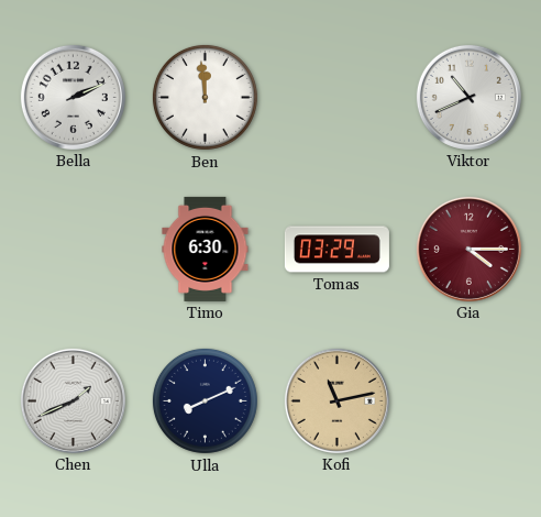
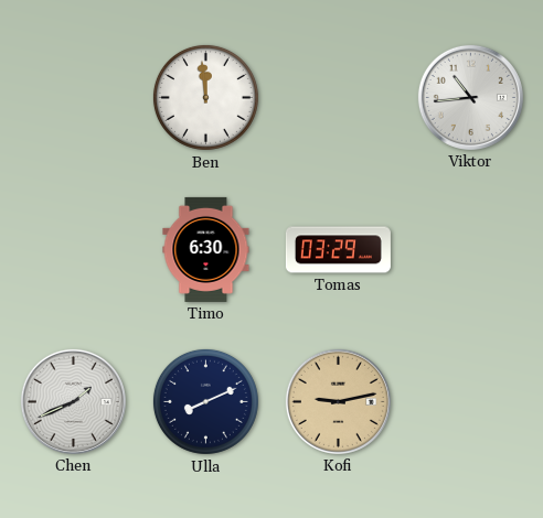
Bella: 2:11 -> none (73, 97)
Viktor: 10:41 -> 10:44 (470, 97)
Gia: 4:15 -> none (468, 249)
Kofi: 11:13 -> 9:13 (338, 401)
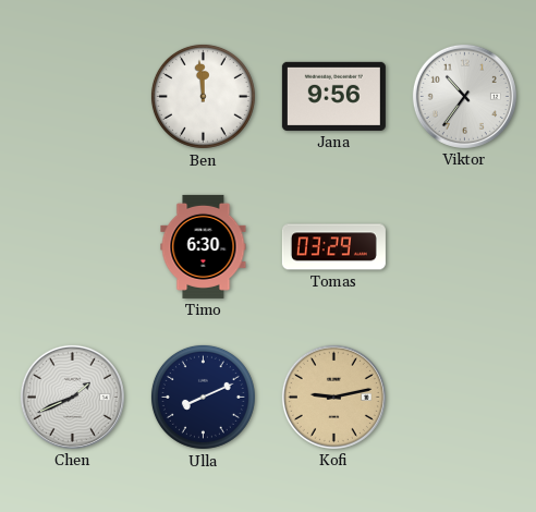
Jana: none -> 9:56 (333, 96)
Viktor: 10:44 -> 10:36 (464, 96)
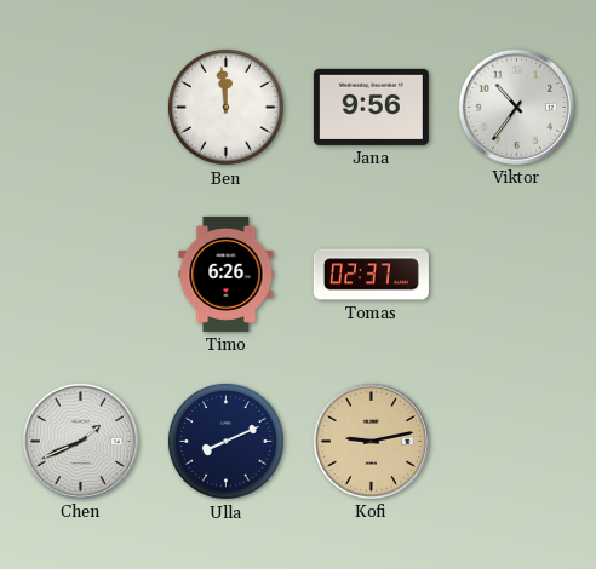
Timo: 6:30 -> 6:26 (227, 274)
Tomas: 03:29 -> 02:37 (371, 275)
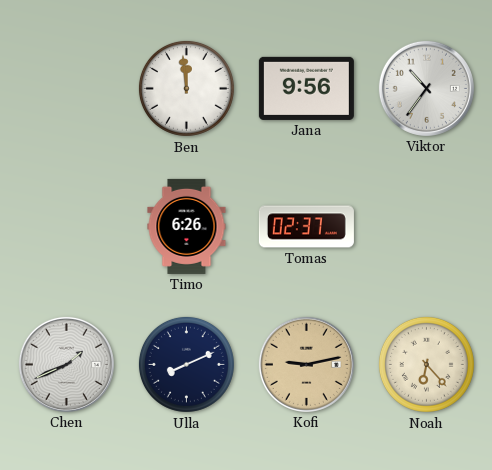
Noah: none -> 6:23 (426, 364)
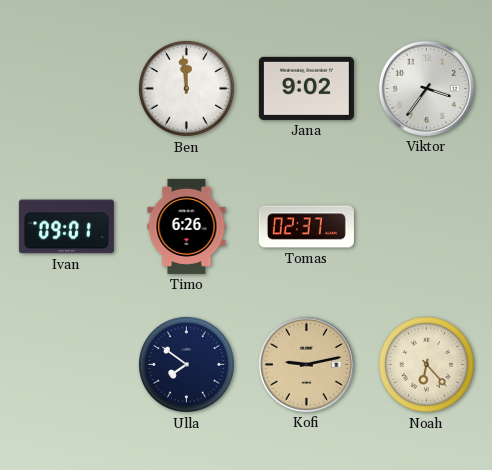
Jana: 9:56 -> 9:02 (306, 88)
Viktor: 10:36 -> 3:36 (426, 88)
Ivan: none -> 09:01 (66, 227)
Chen: 1:41 -> none (66, 364)
Ulla: 8:11 -> 7:51 (186, 364)
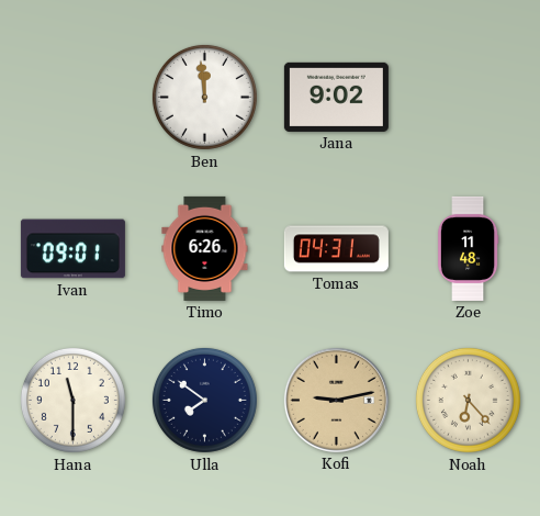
Viktor: 3:36 -> none (426, 88)
Tomas: 02:37 -> 04:31 (336, 249)
Zoe: none -> 11:48 (468, 248)
Hana: none -> 11:30 (72, 400)
